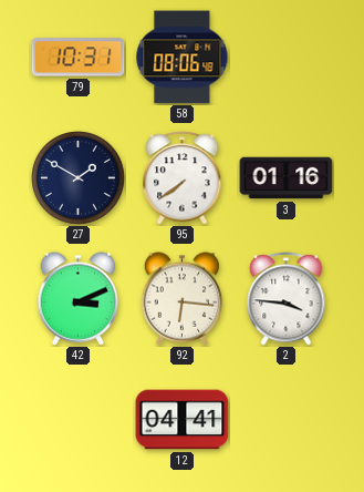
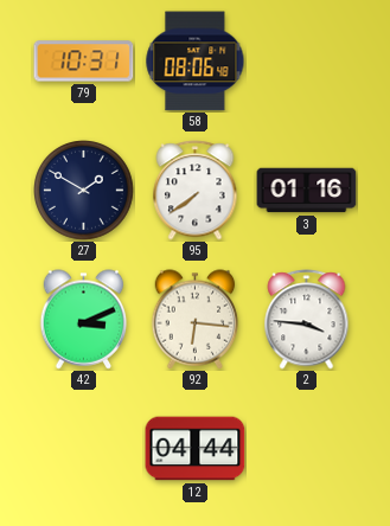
12: 04:41 -> 04:44 (196, 449)
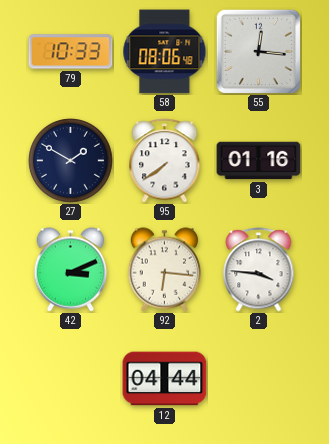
79: 10:31 -> 10:33 (71, 52)
55: none -> 12:16 (258, 51)
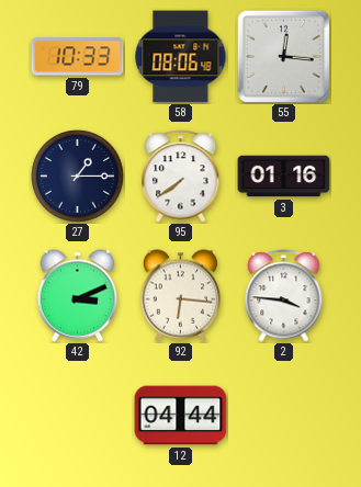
27: 1:50 -> 1:15 (78, 177)
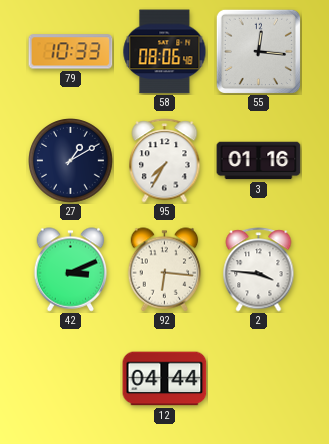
27: 1:15 -> 1:10 (71, 161)
95: 7:39 -> 7:35 (165, 161)
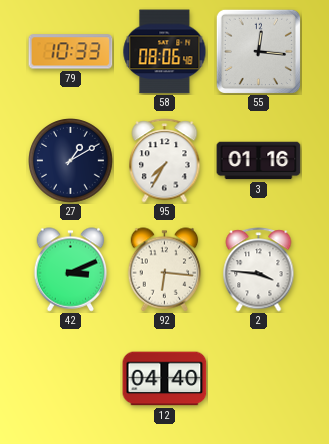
12: 04:44 -> 04:40 (165, 379)
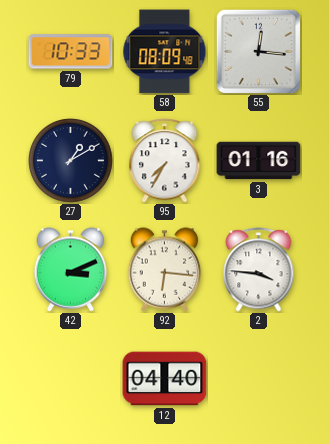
58: 08:06 -> 08:09 (165, 52)
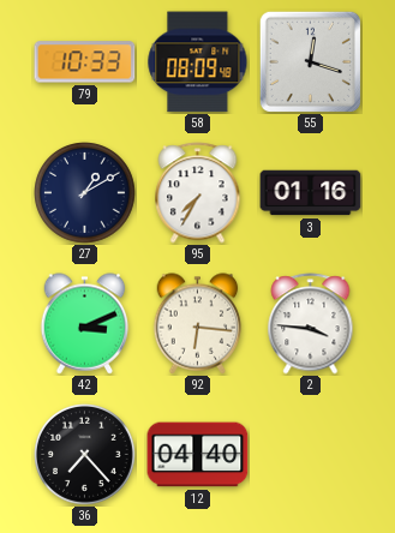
55: 12:16 -> 12:18 (310, 61)
36: none -> 7:23 (85, 455)
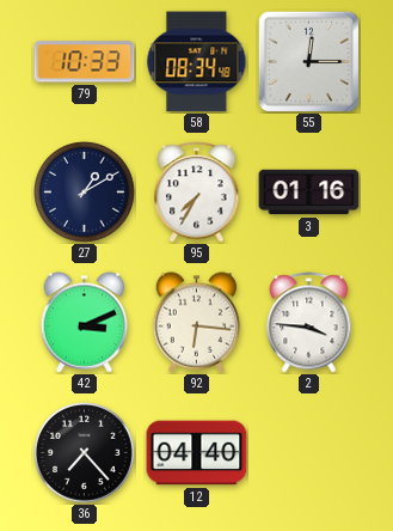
58: 08:09 -> 08:34 (197, 62)
55: 12:18 -> 12:15 (308, 61)
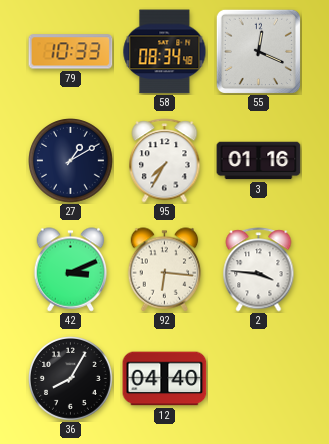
55: 12:15 -> 12:19 (258, 51)
36: 7:23 -> 8:05 (71, 379)
